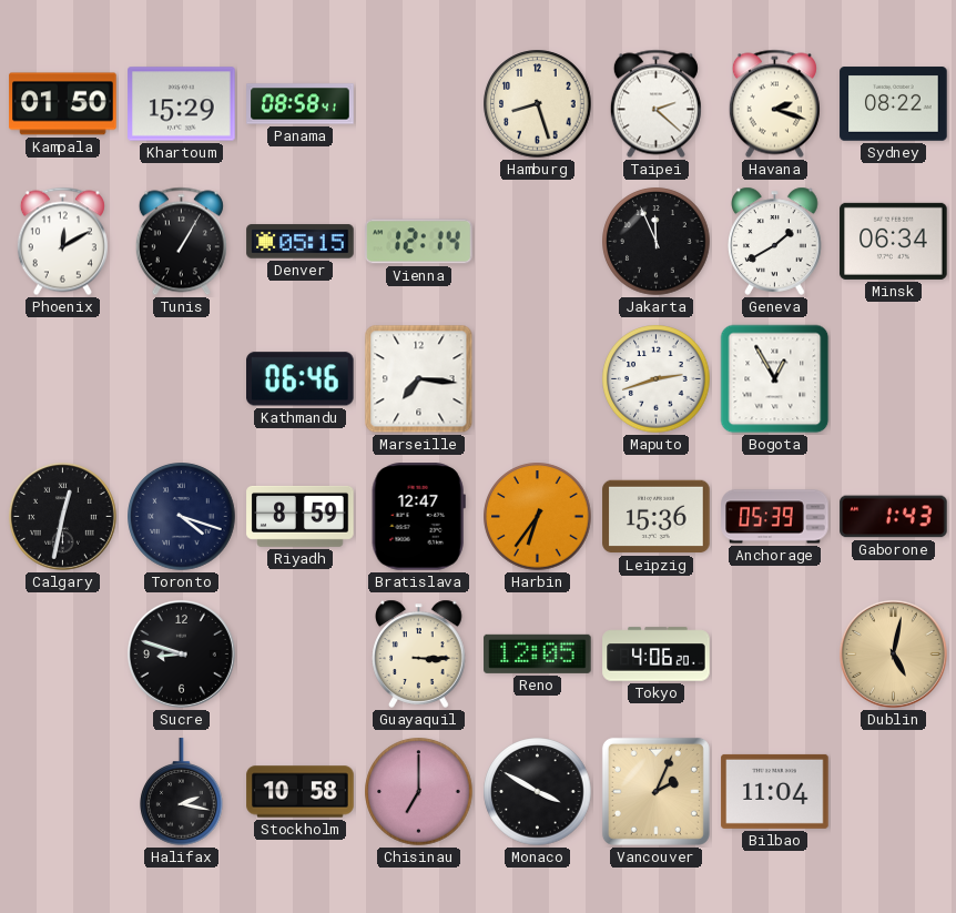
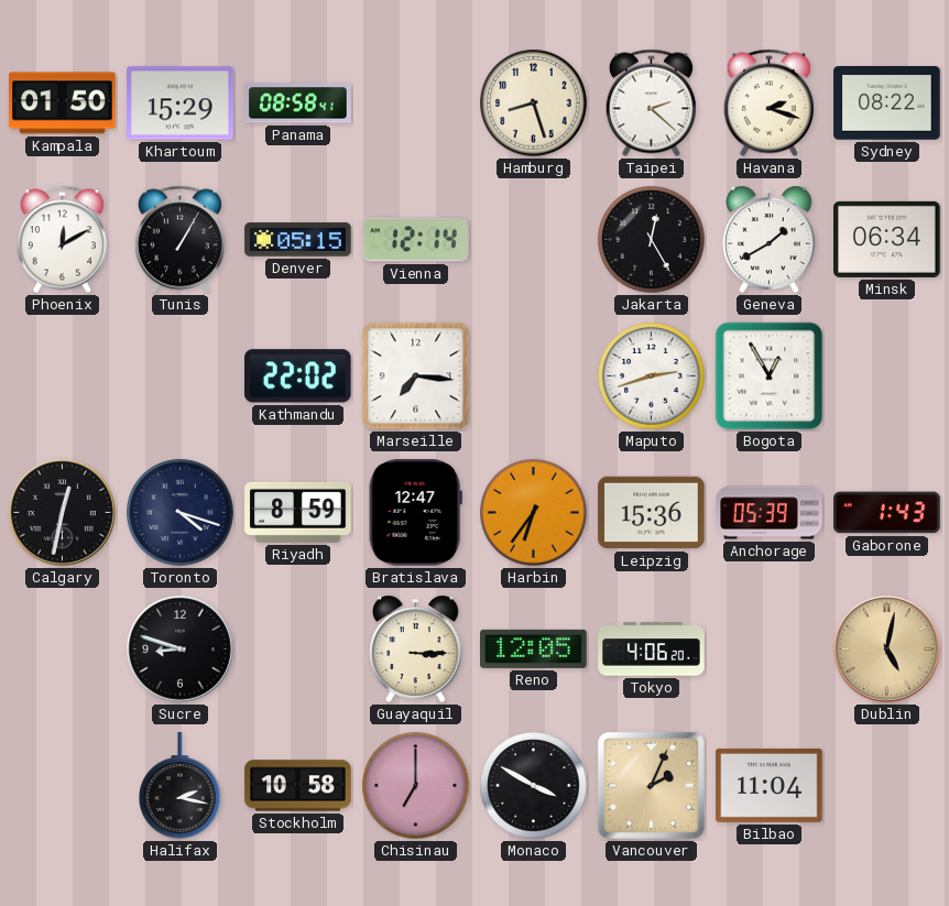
Jakarta: 11:56 -> 12:25 (652, 240)
Kathmandu: 06:46 -> 22:02 (298, 376)
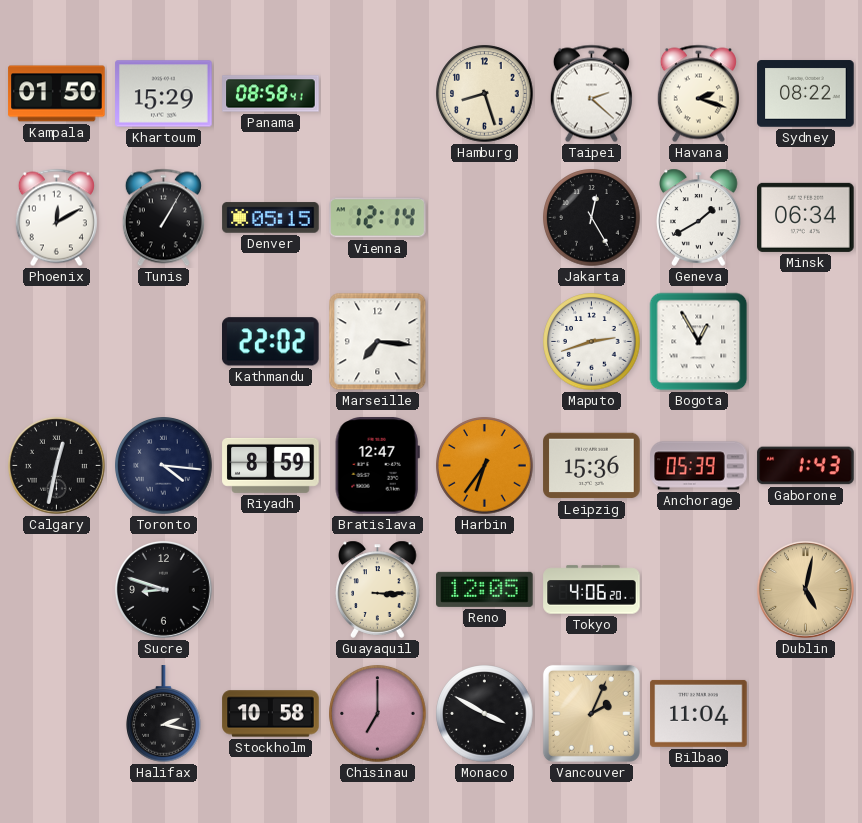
Toronto: 4:18 -> 4:16 (164, 466)
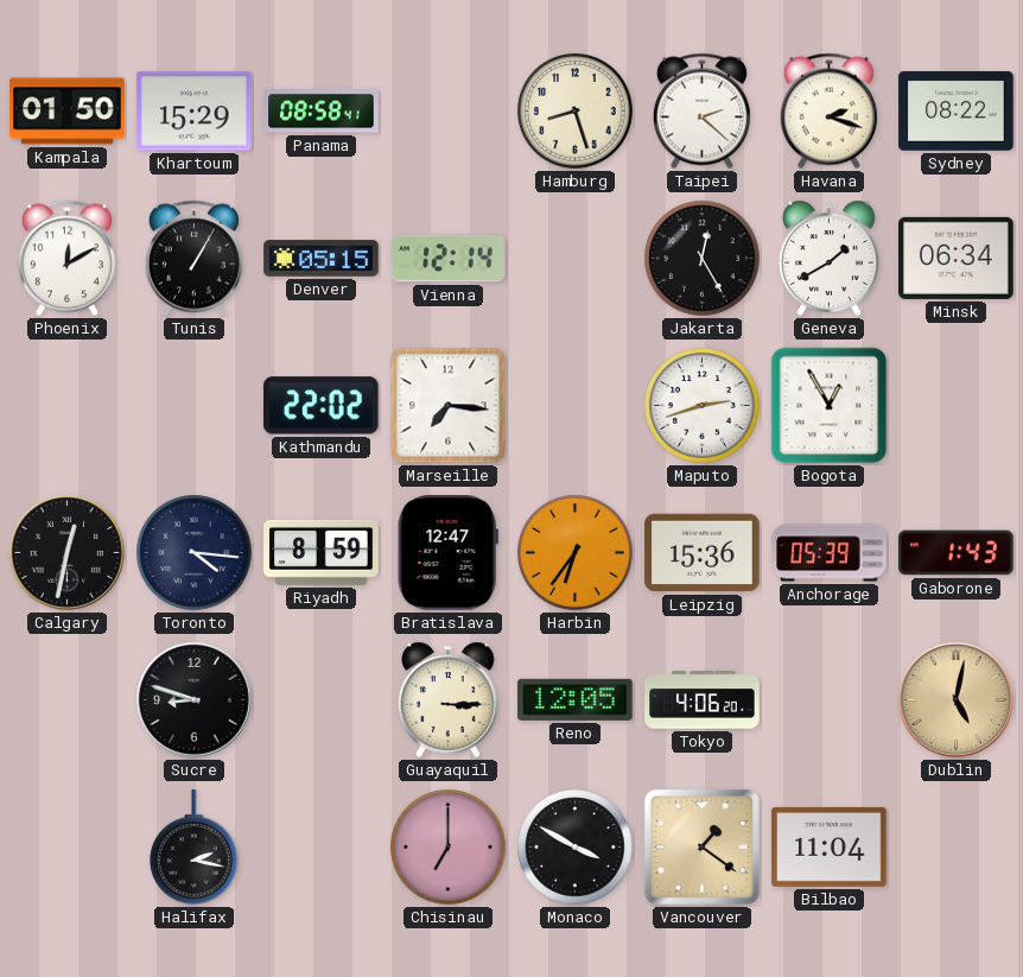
Stockholm: 10:58 -> none (271, 714)
Vancouver: 2:04 -> 1:21 (701, 846)
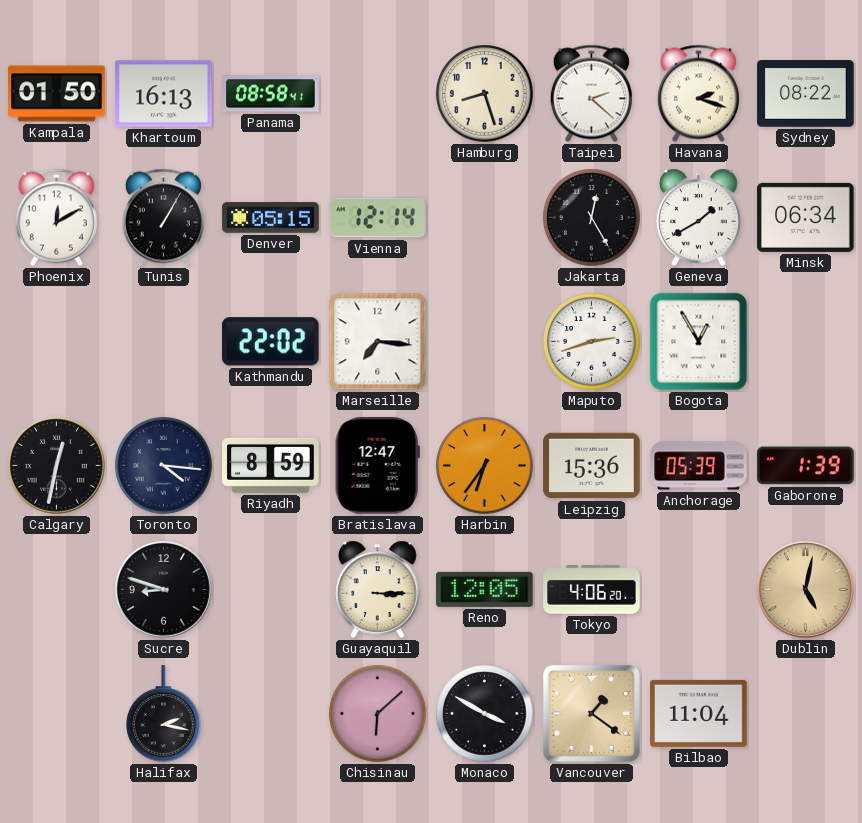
Khartoum: 15:29 -> 16:13 (164, 94)
Gaborone: 1:43 -> 1:39 (806, 466)
Chisinau: 7:00 -> 6:08 (378, 714)
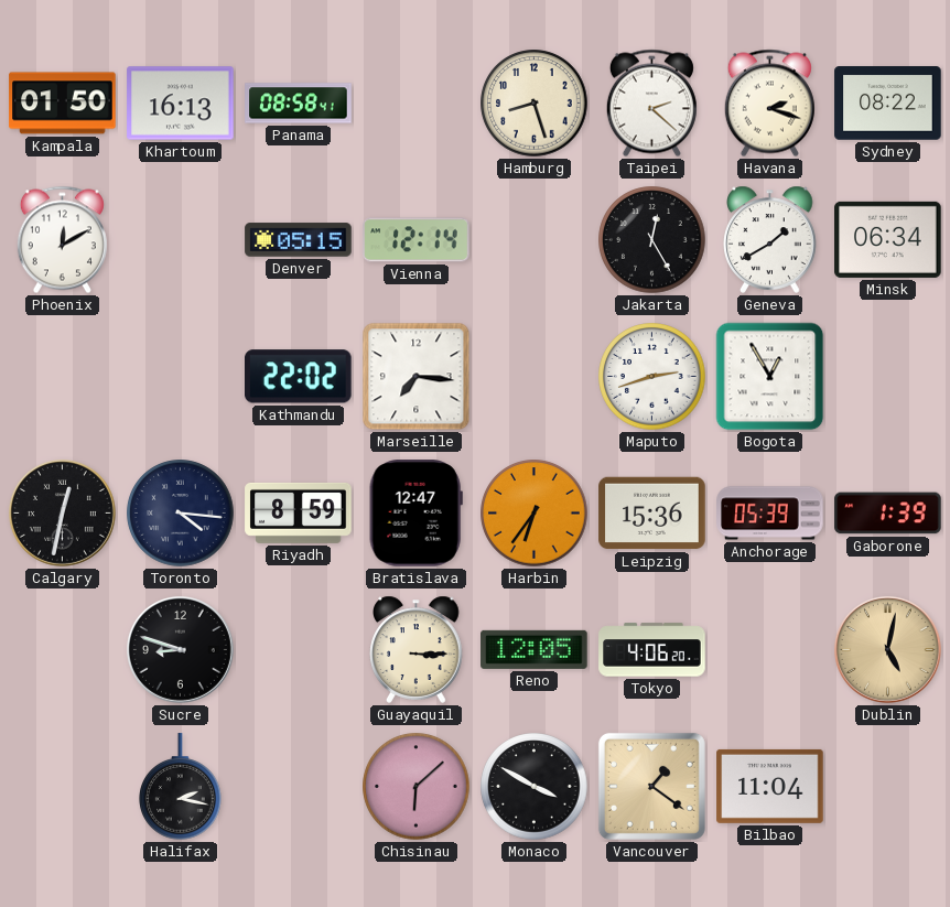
Tunis: 1:05 -> none (163, 218)
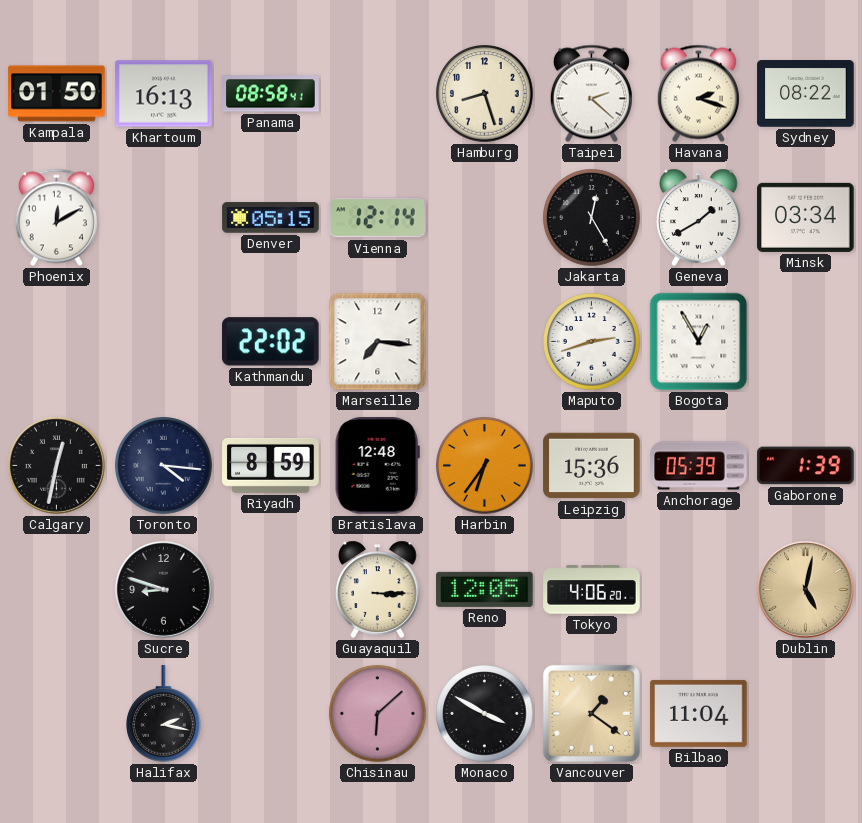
Minsk: 06:34 -> 03:34 (806, 217)
Bratislava: 12:47 -> 12:48 (377, 466)
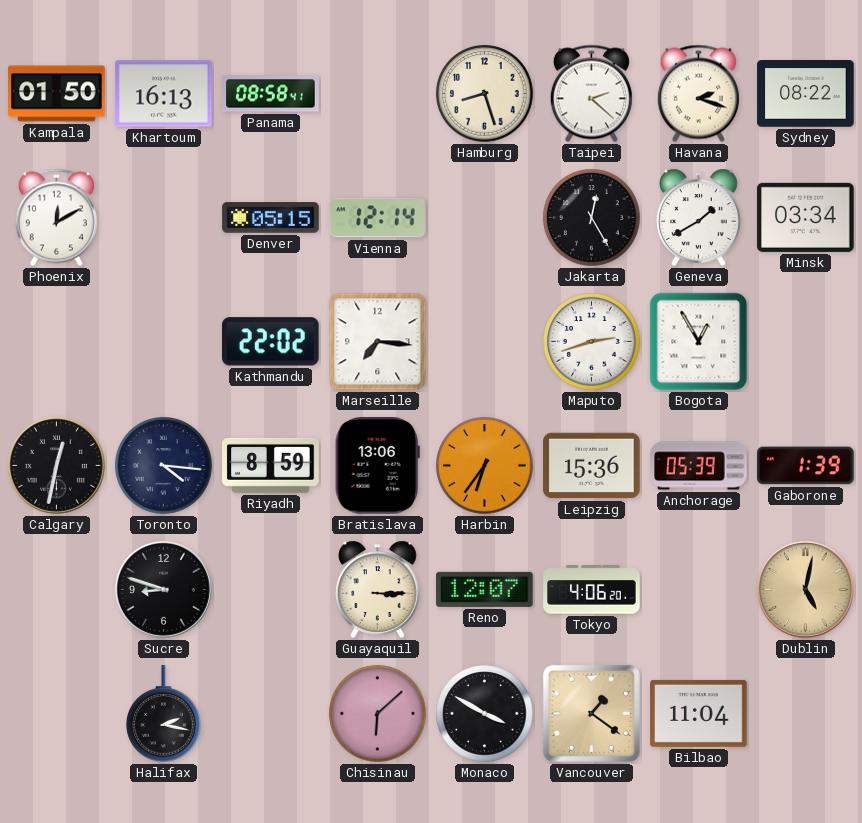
Bratislava: 12:48 -> 13:06 (377, 466)
Reno: 12:05 -> 12:07 (485, 589)
